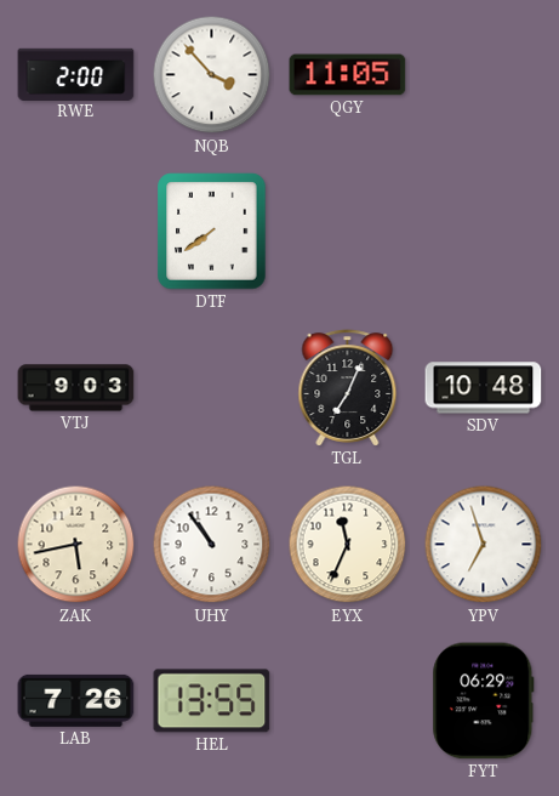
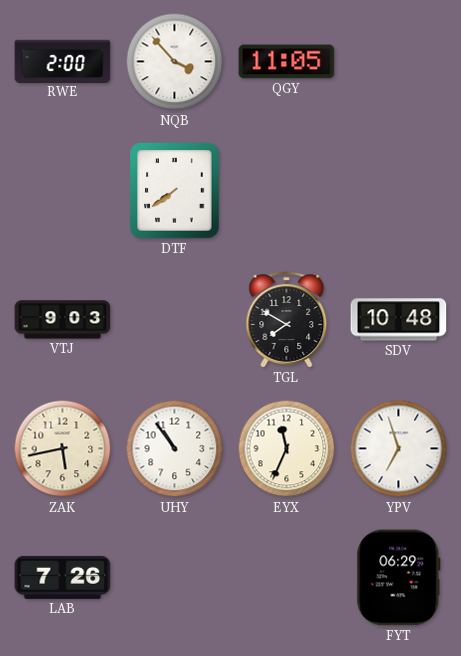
TGL: 7:04 -> 7:50 (287, 320)
HEL: 13:55 -> none (212, 701)
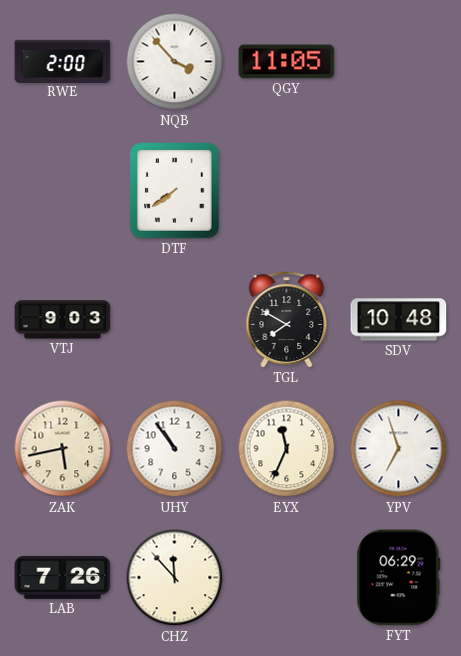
CHZ: none -> 11:53 (175, 578)
